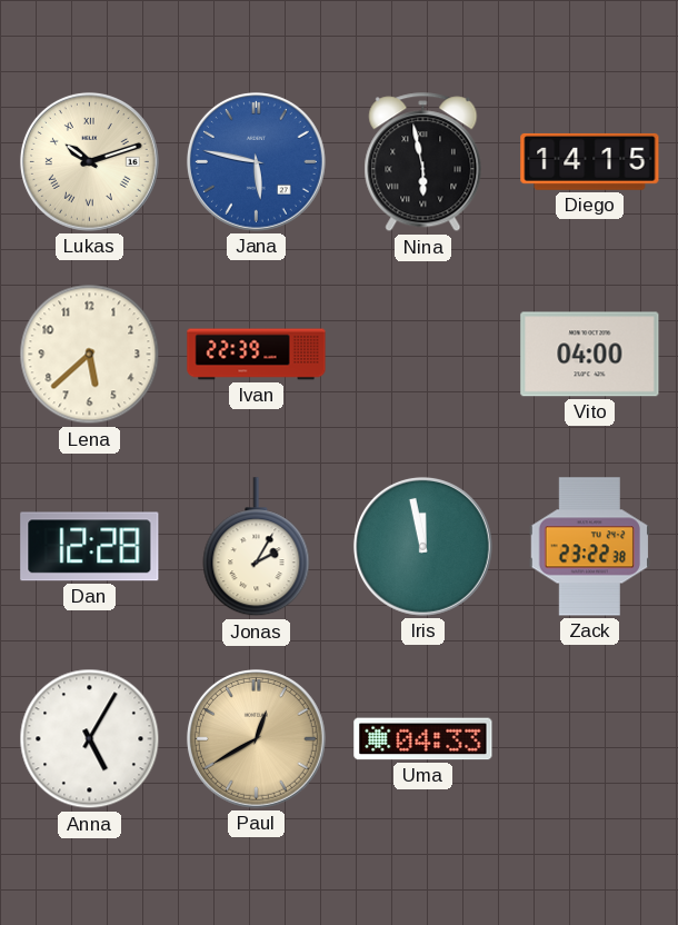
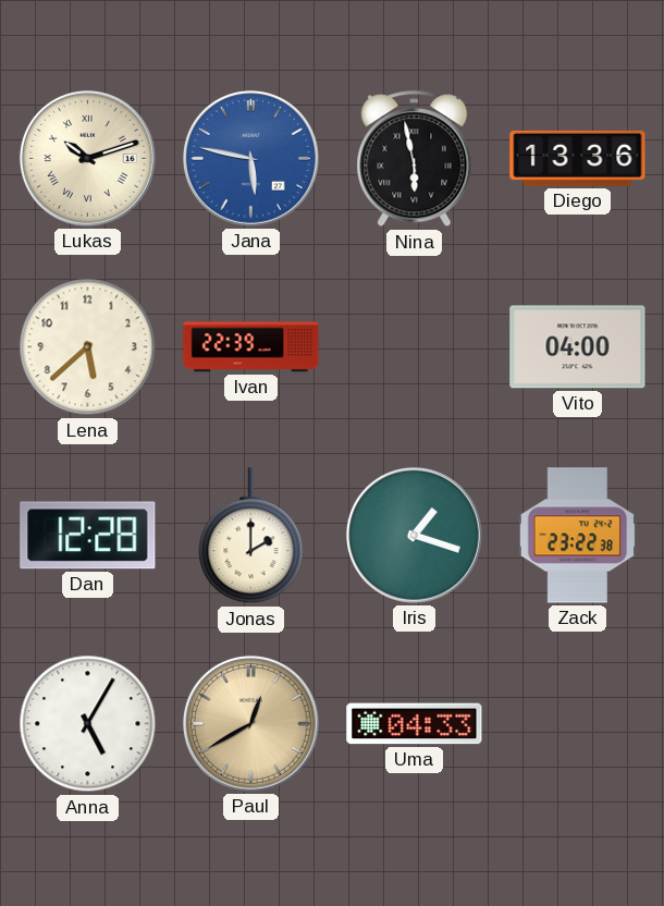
Diego: 14:15 -> 13:36 (578, 158)
Jonas: 2:05 -> 2:00 (251, 536)
Iris: 11:58 -> 1:18 (414, 535)
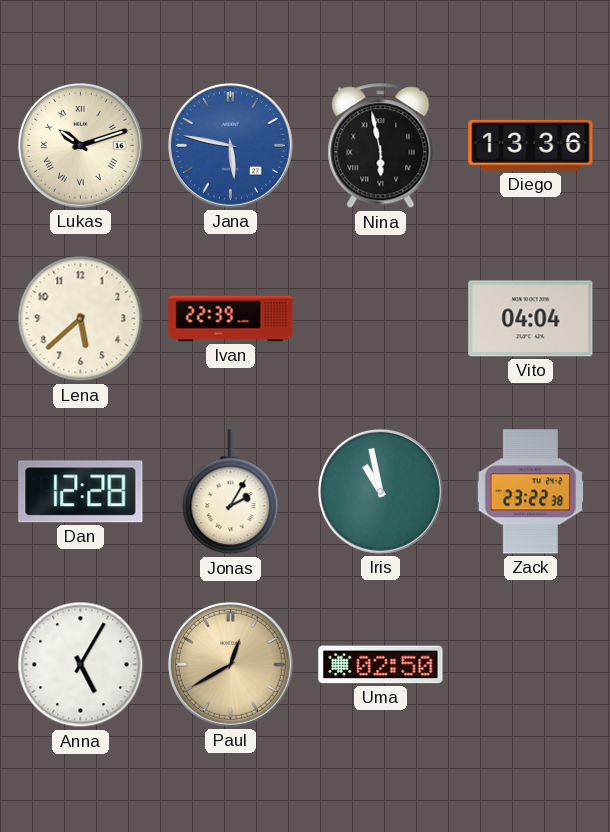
Vito: 04:00 -> 04:04 (531, 319)
Jonas: 2:00 -> 2:05 (231, 492)
Iris: 1:18 -> 10:58 (380, 491)
Uma: 04:33 -> 02:50 (381, 665)
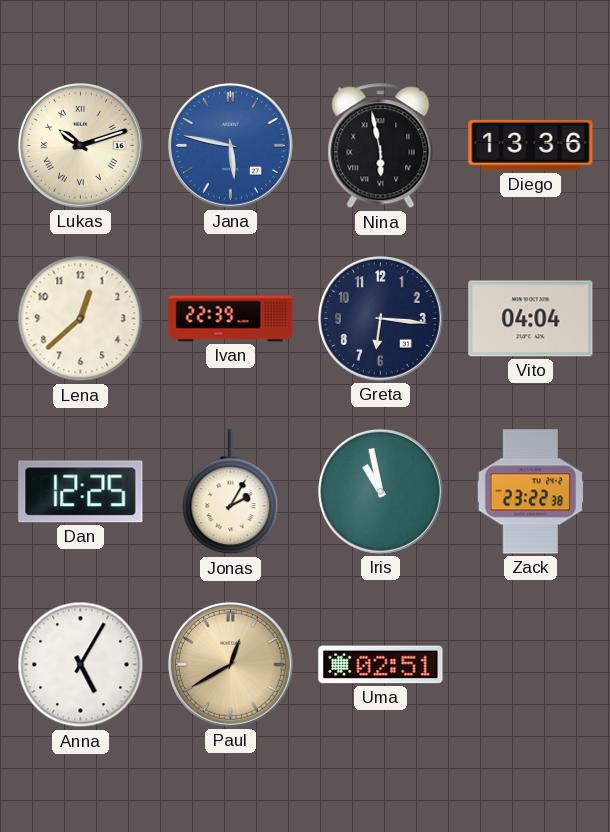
Lena: 5:38 -> 12:38 (81, 319)
Greta: none -> 6:16 (380, 318)
Dan: 12:28 -> 12:25 (81, 492)
Uma: 02:50 -> 02:51 (381, 665)
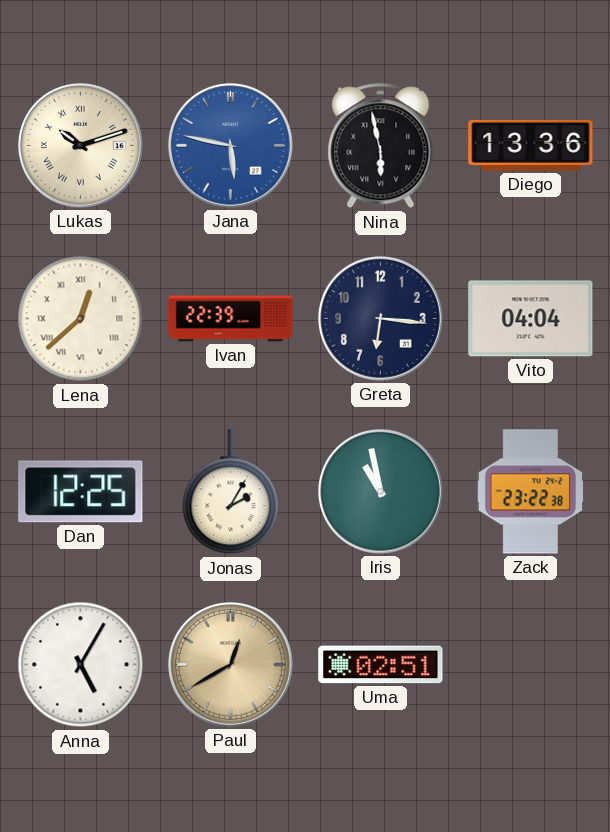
Lena numerals: Arabic -> Roman (81, 319)
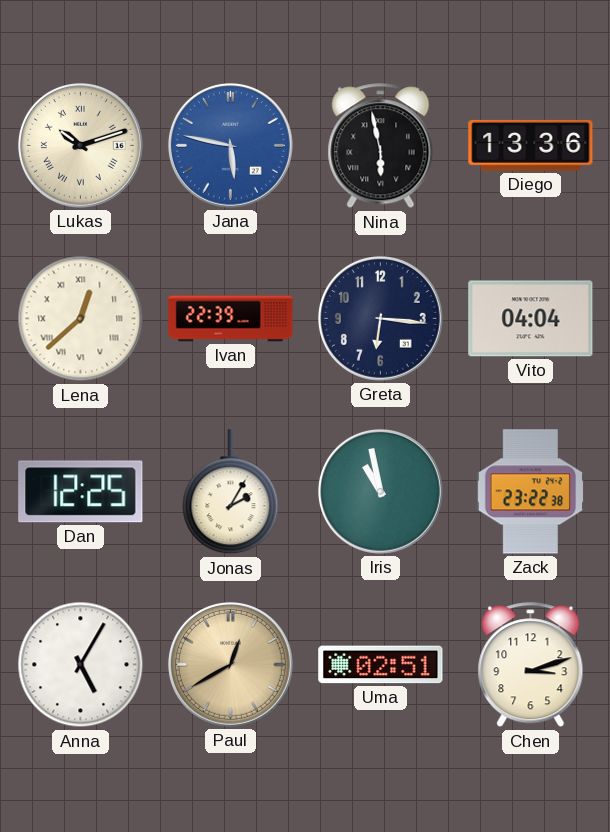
Chen: none -> 3:12 (531, 665)
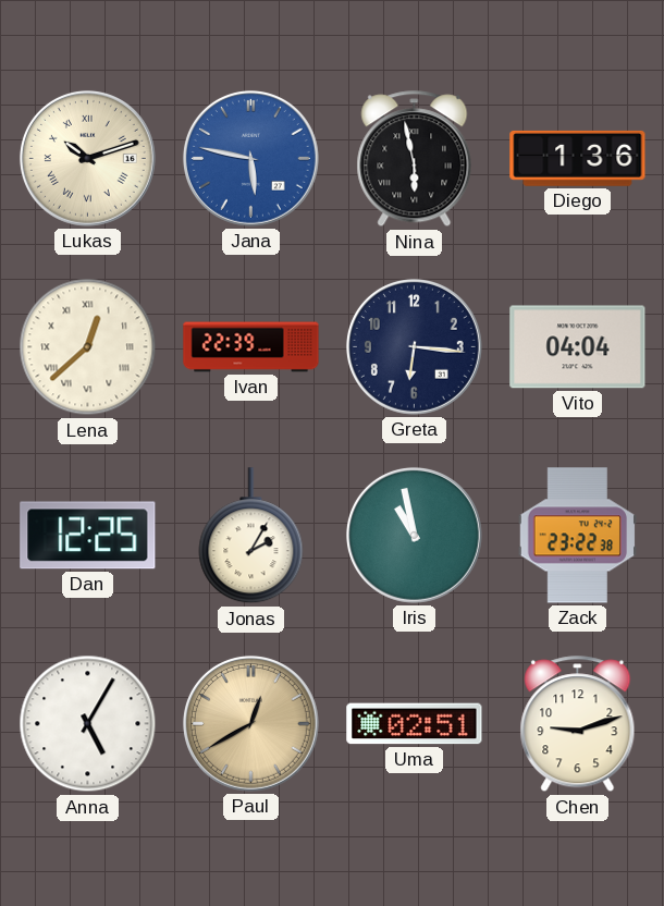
Diego: 13:36 -> 1:36 (578, 158)
Chen: 3:12 -> 9:12 (578, 724)
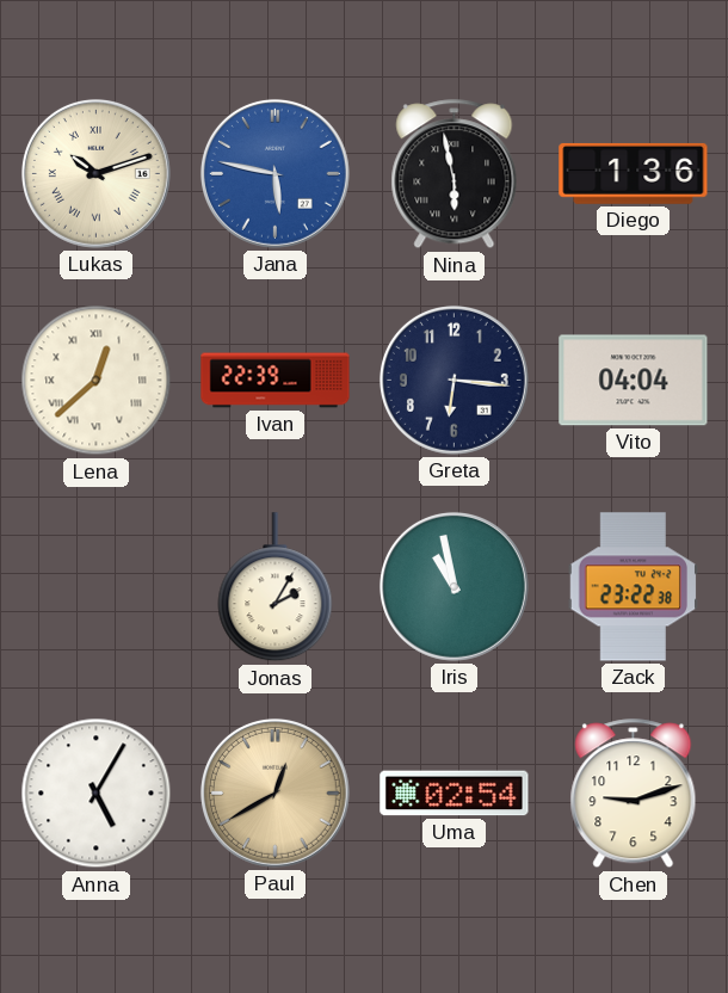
Dan: 12:25 -> none (88, 536)
Uma: 02:51 -> 02:54 (455, 794)
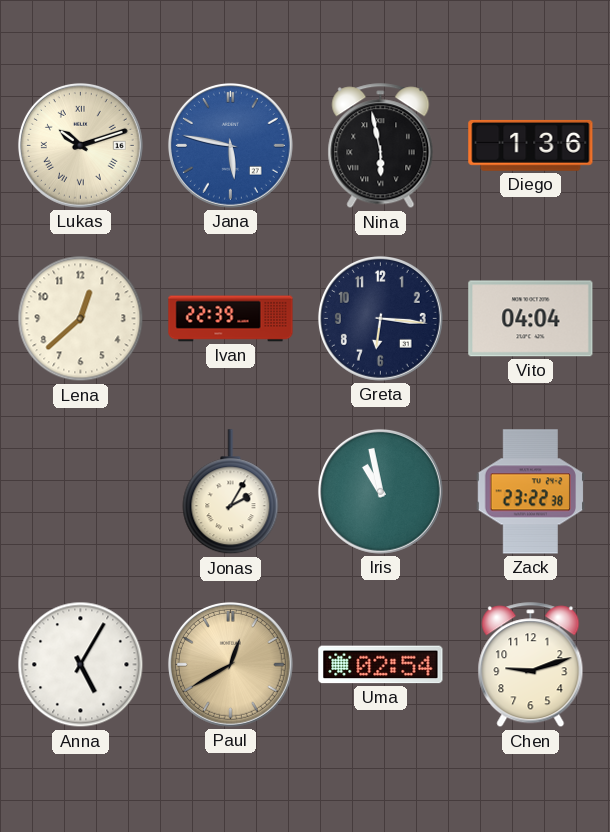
Lena numerals: Roman -> Arabic (81, 319)
